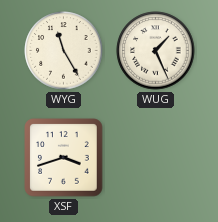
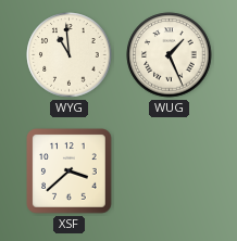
WYG: 11:25 -> 10:59 (70, 55)
XSF: 3:42 -> 3:38 (70, 172)
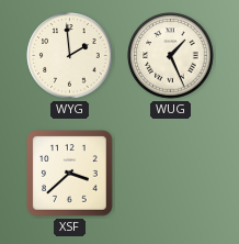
WYG: 10:59 -> 1:59 (70, 56)
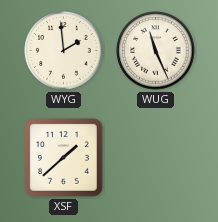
WUG: 1:26 -> 11:26 (156, 51)
XSF: 3:38 -> 1:38 (64, 158)
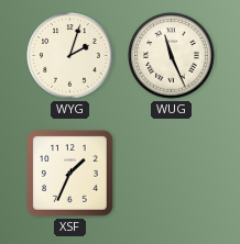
WYG: 1:59 -> 2:03 (70, 56)
XSF: 1:38 -> 1:34 (70, 174)
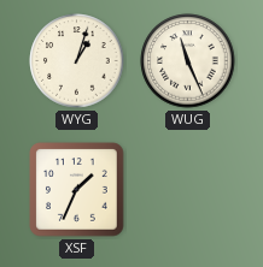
WYG: 2:03 -> 1:03 (77, 61)
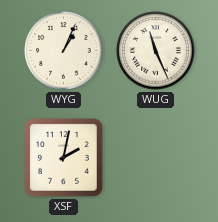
WYG: 1:03 -> 1:04 (64, 51)
XSF: 1:34 -> 2:02 (64, 158)
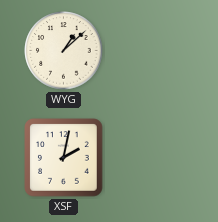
WYG: 1:04 -> 1:08 (64, 51)
WUG: 11:26 -> none (156, 51)
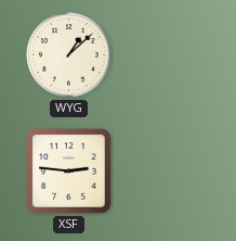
XSF: 2:02 -> 2:46 (69, 172)
